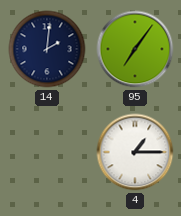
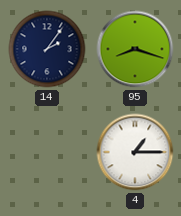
14: 2:01 -> 2:06 (47, 49)
95: 7:06 -> 8:18 (135, 49)
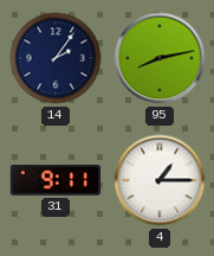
95: 8:18 -> 8:13 (160, 58)
31: none -> 9:11 (54, 181)
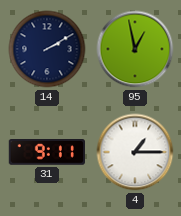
14: 2:06 -> 2:10 (47, 49)
95: 8:13 -> 12:58 (135, 49)
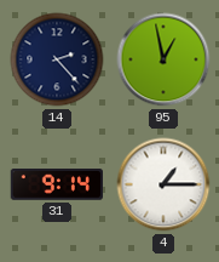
14: 2:10 -> 2:23 (57, 59)
31: 9:11 -> 9:14 (56, 186)
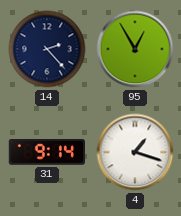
95: 12:58 -> 12:55 (135, 49)
4: 1:15 -> 1:18 (135, 152)
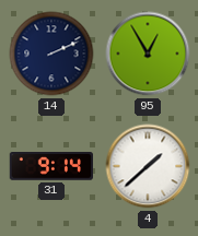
14: 2:23 -> 2:11 (51, 54)
4: 1:18 -> 1:38 (148, 166)
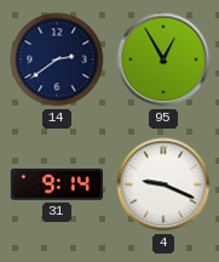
14: 2:11 -> 2:39 (57, 59)
4: 1:38 -> 9:19 (163, 184)
